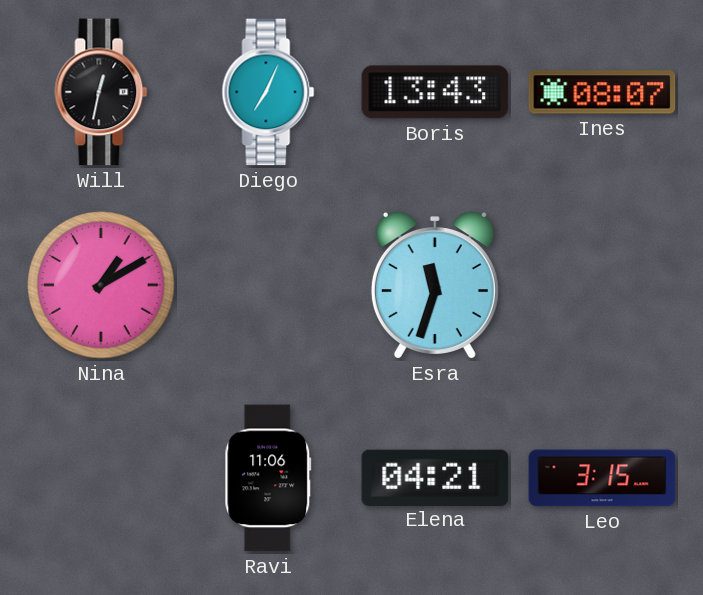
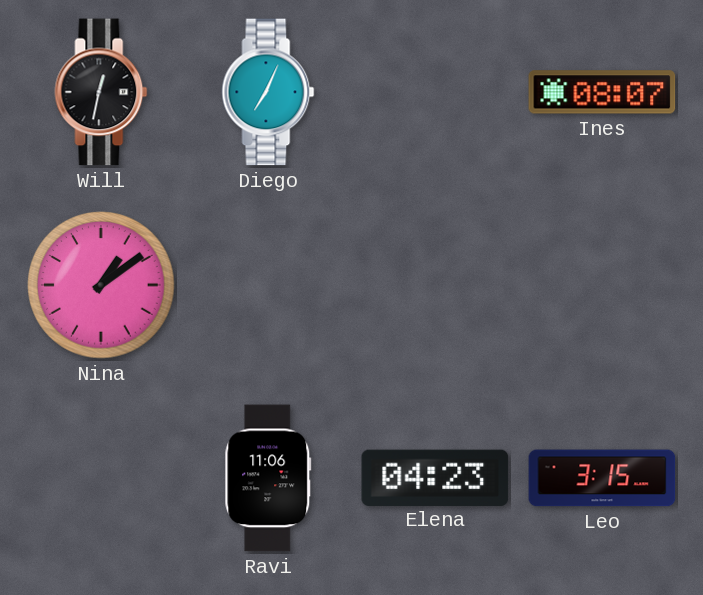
Boris: 13:43 -> none (435, 92)
Nina: 1:10 -> 1:09 (102, 286)
Esra: 11:33 -> none (435, 285)
Elena: 04:21 -> 04:23 (435, 477)
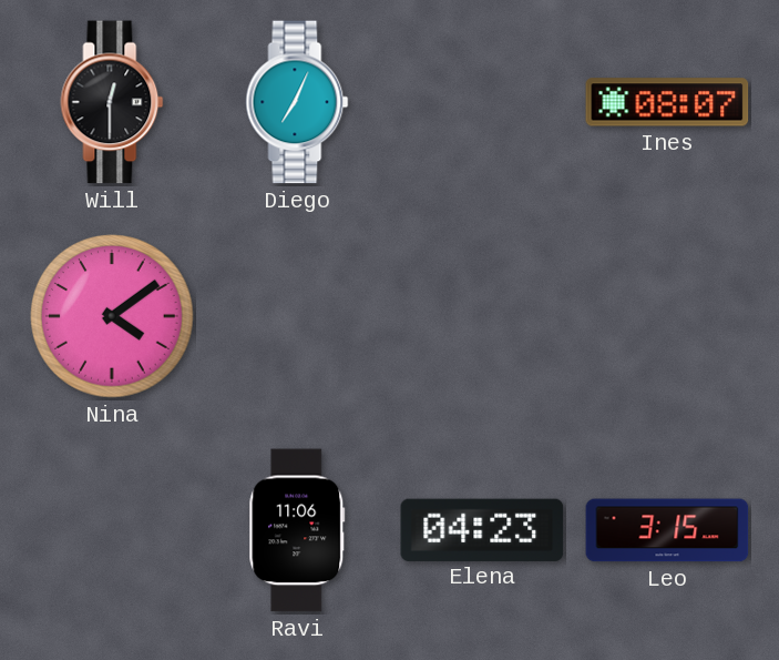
Will: 12:32 -> 12:30 (112, 102)
Nina: 1:09 -> 4:09 (113, 317)
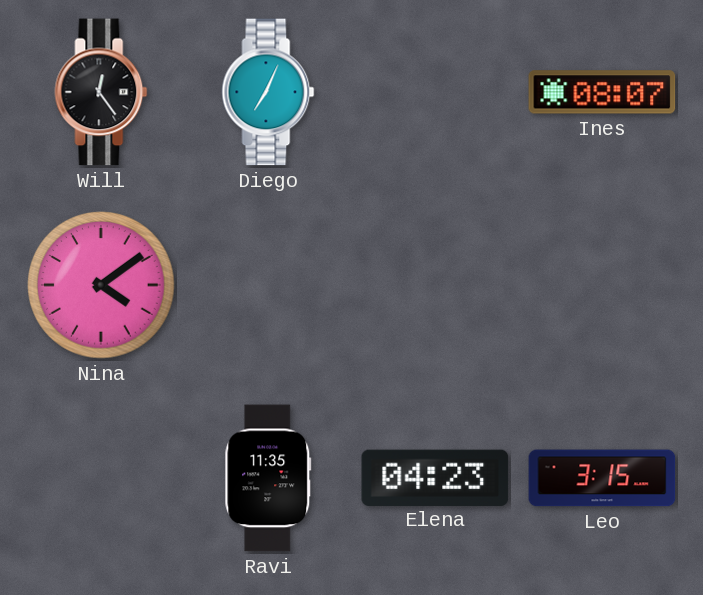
Will: 12:30 -> 12:24 (101, 92)
Ravi: 11:06 -> 11:35 (268, 478)
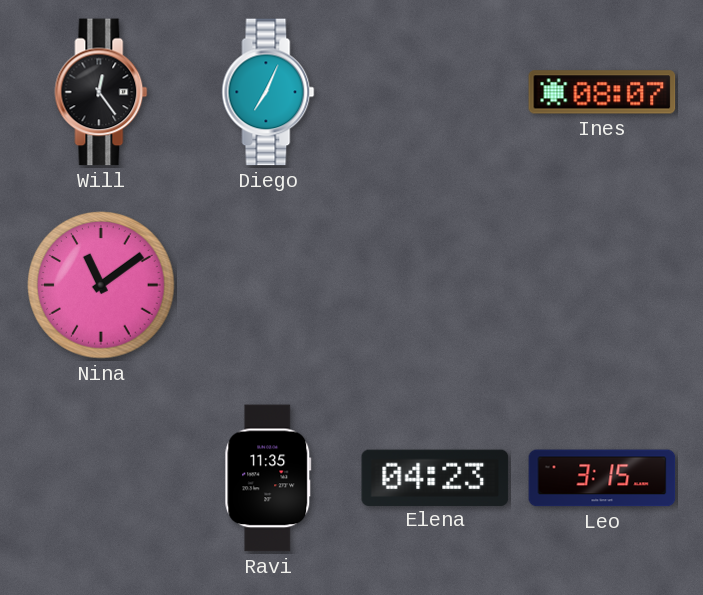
Nina: 4:09 -> 11:09 (102, 286)
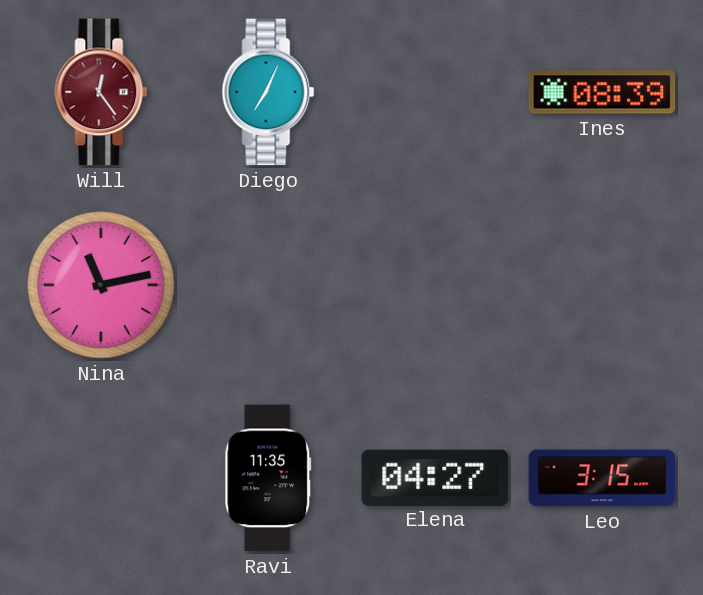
Will dial: black -> burgundy (101, 92)
Ines: 08:07 -> 08:39 (602, 92)
Nina: 11:09 -> 11:13 (102, 286)
Elena: 04:23 -> 04:27 (435, 477)
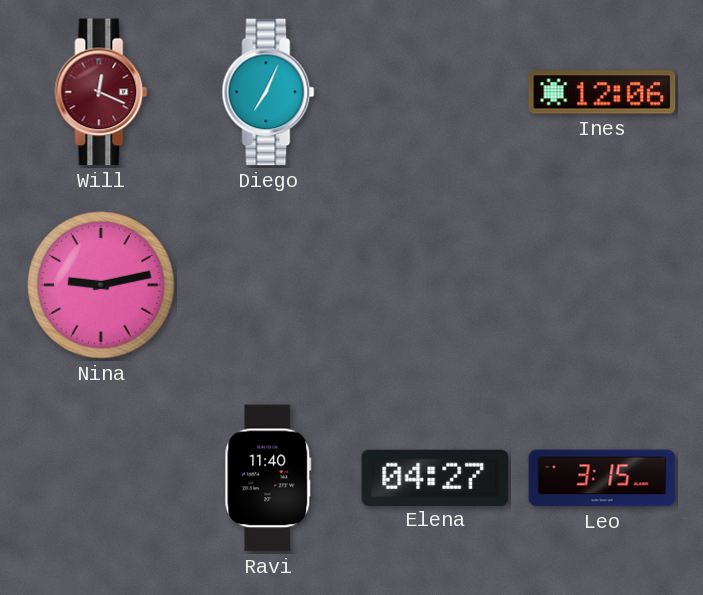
Will: 12:24 -> 12:19 (101, 92)
Ines: 08:39 -> 12:06 (602, 92)
Nina: 11:13 -> 9:13 (102, 286)
Ravi: 11:35 -> 11:40 (268, 478)
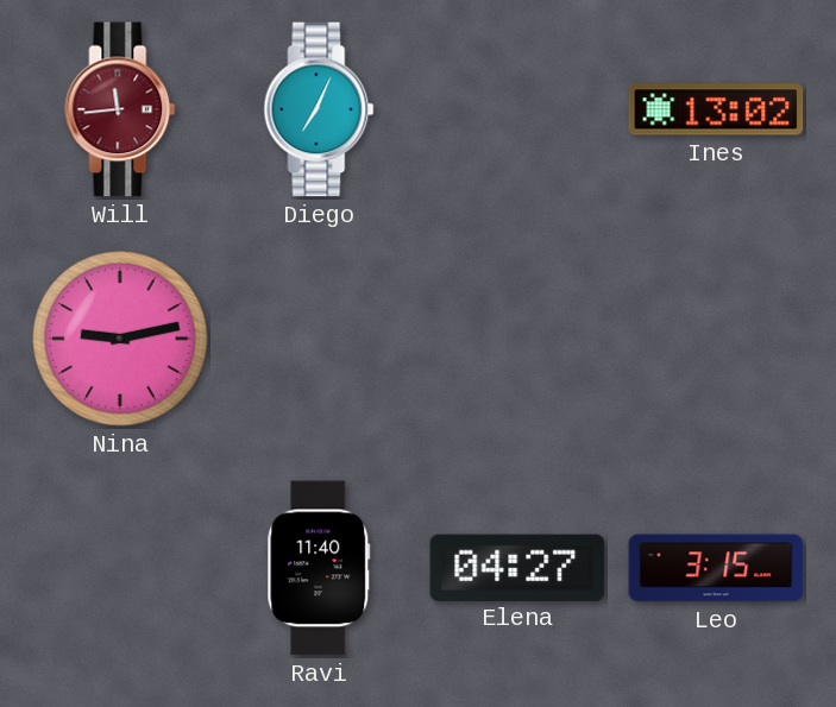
Will: 12:19 -> 11:44 (120, 109)
Ines: 12:06 -> 13:02 (716, 109)
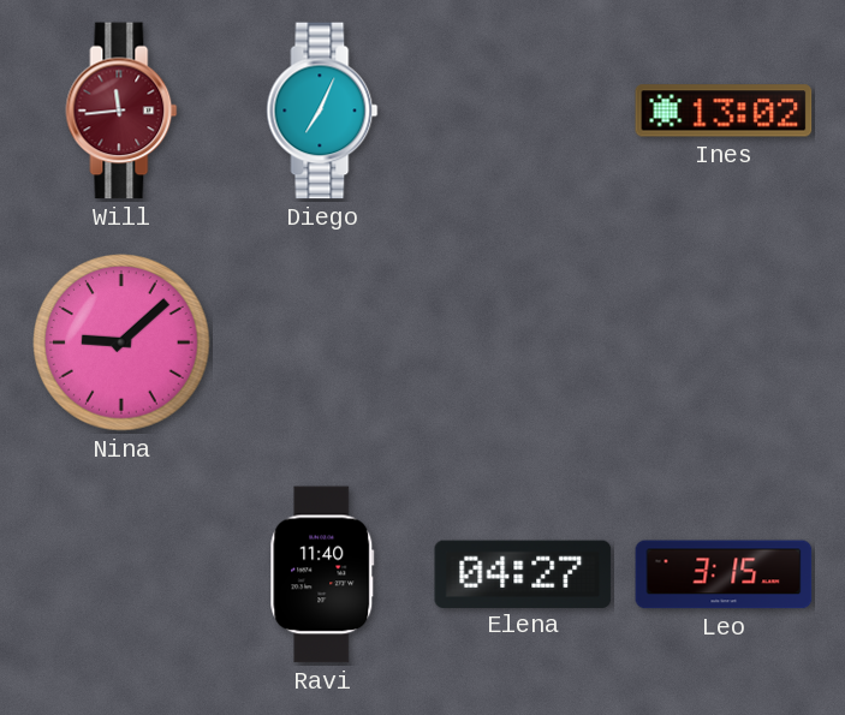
Nina: 9:13 -> 9:08 (123, 344)
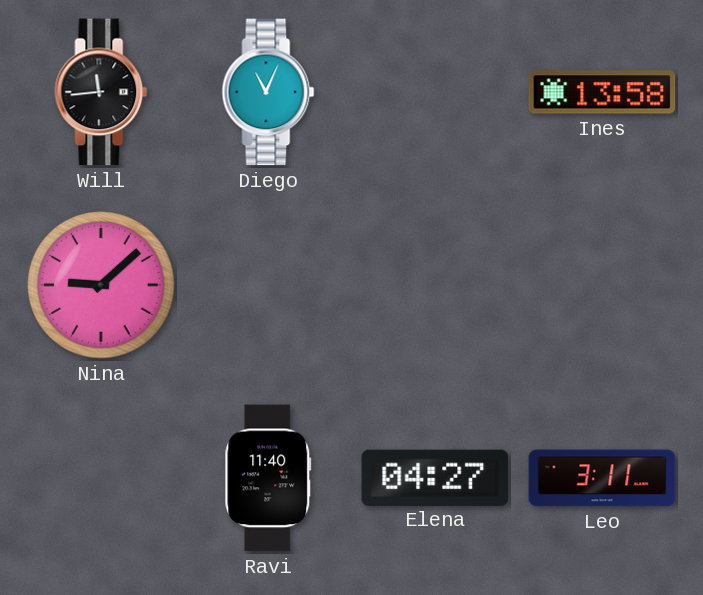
Will dial: burgundy -> black (101, 92)
Diego: 7:04 -> 11:04 (268, 92)
Ines: 13:02 -> 13:58 (602, 92)
Leo: 3:15 -> 3:11 (602, 478)
